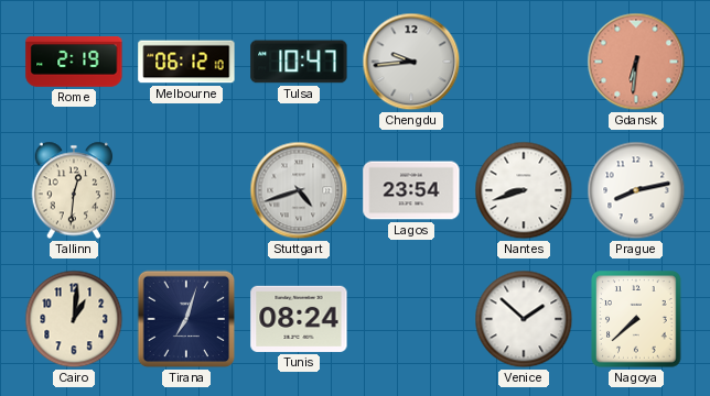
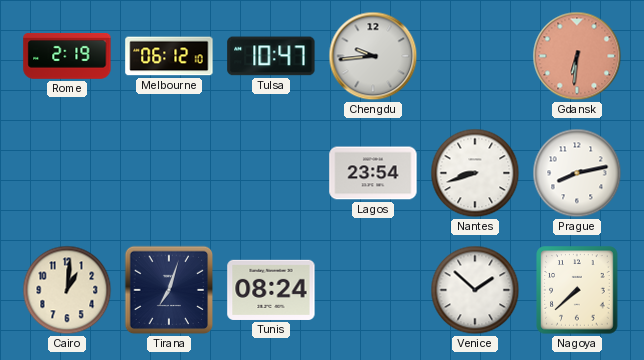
Tallinn: 12:31 -> none (74, 190)
Stuttgart: 4:42 -> none (299, 190)
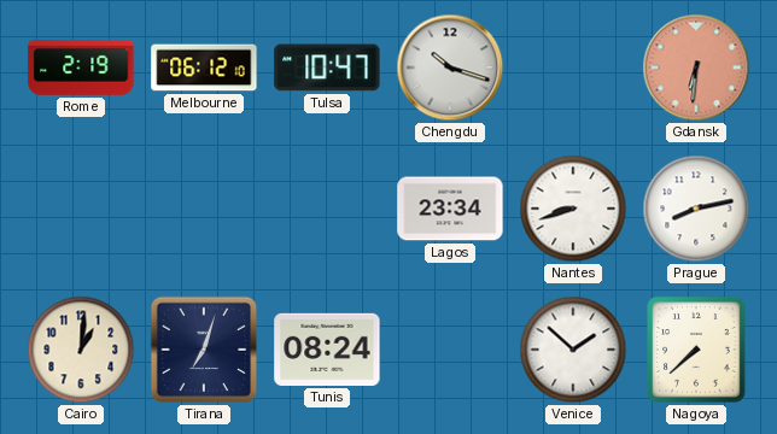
Chengdu: 9:44 -> 10:18 (450, 68)
Lagos: 23:54 -> 23:34 (450, 209)
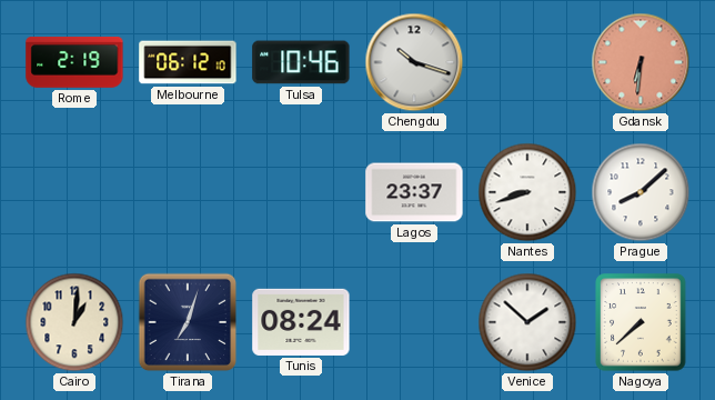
Tulsa: 10:47 -> 10:46 (301, 62)
Lagos: 23:34 -> 23:37 (414, 192)
Prague: 8:13 -> 8:08 (641, 192)
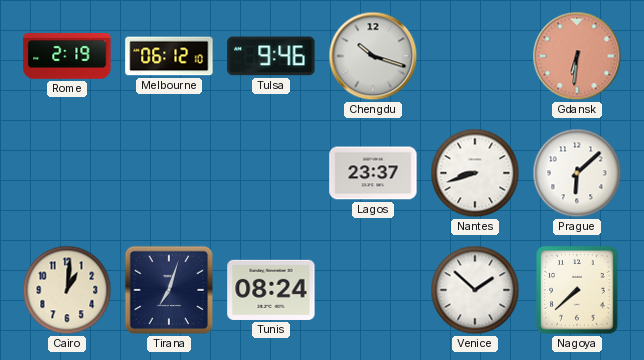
Tulsa: 10:46 -> 9:46 (271, 56)
Prague: 8:08 -> 6:08 (577, 173)
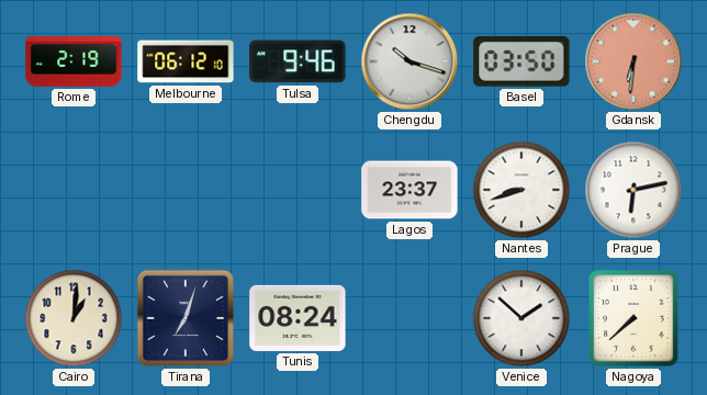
Basel: none -> 03:50 (521, 63)
Prague: 6:08 -> 6:13 (633, 190)
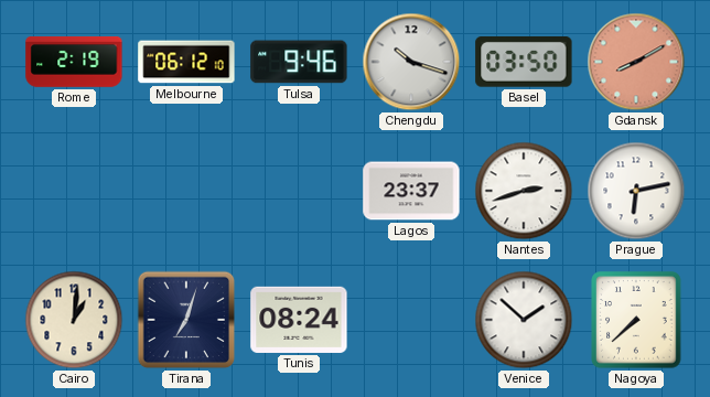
Gdansk: 6:31 -> 8:10 (636, 62)
Nantes: 8:42 -> 2:42 (524, 191)
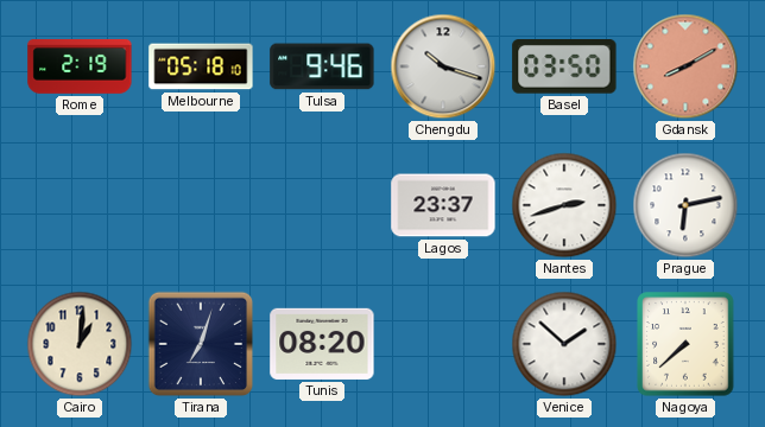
Melbourne: 06:12 -> 05:18 (201, 66)
Tunis: 08:24 -> 08:20 (322, 344)
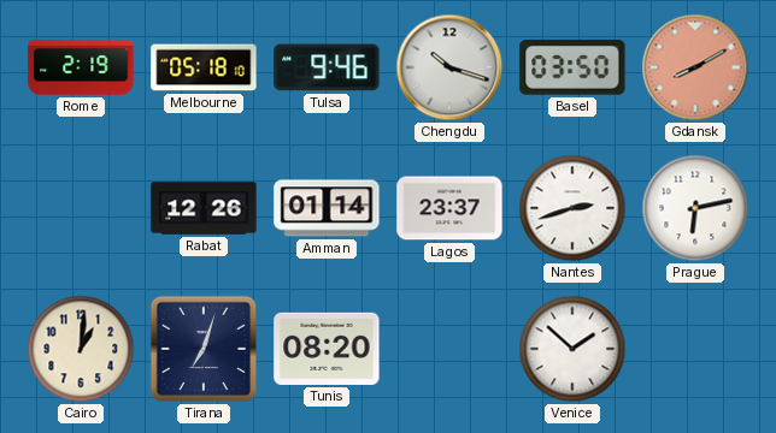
Rabat: none -> 12:26 (204, 208)
Amman: none -> 01:14 (327, 208)
Nagoya: 7:38 -> none (685, 344)
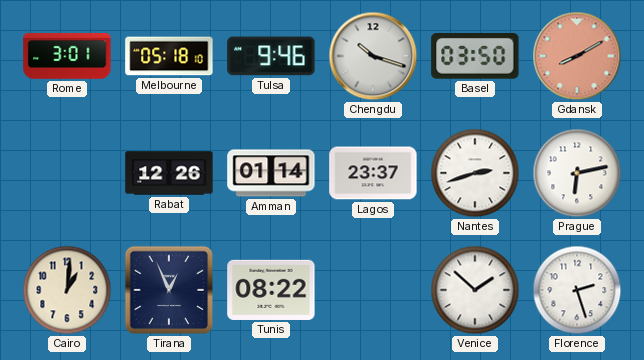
Rome: 2:19 -> 3:01 (67, 57)
Tirana: 7:03 -> 12:56 (169, 290)
Tunis: 08:20 -> 08:22 (271, 290)
Florence: none -> 2:27 (577, 290)
